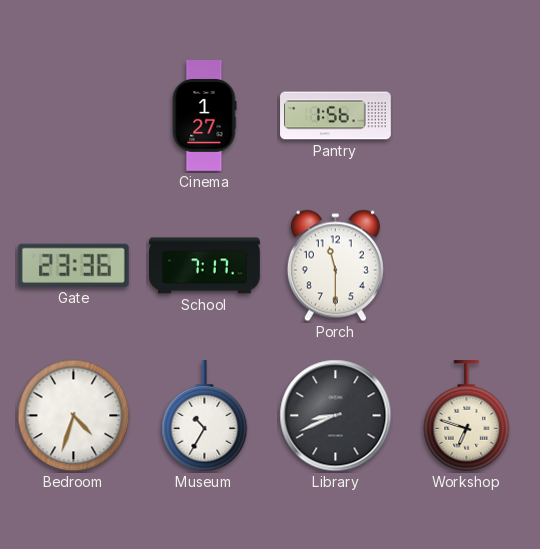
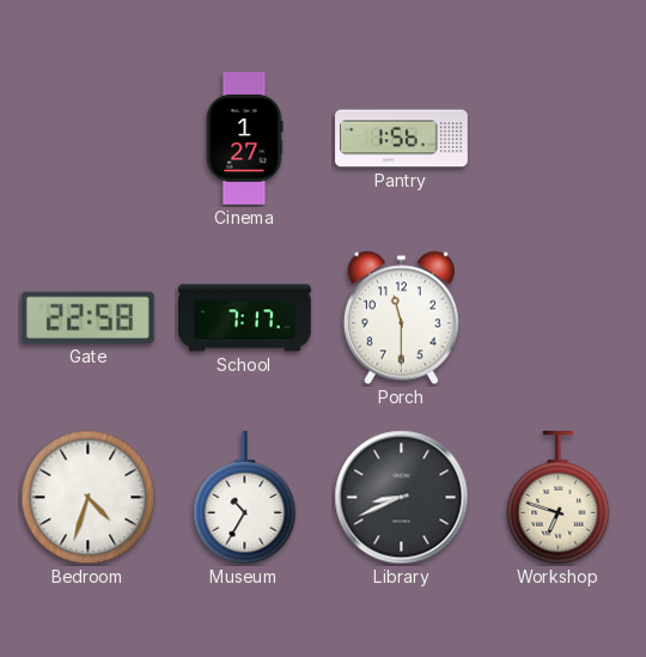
Gate: 23:36 -> 22:58 (87, 317)
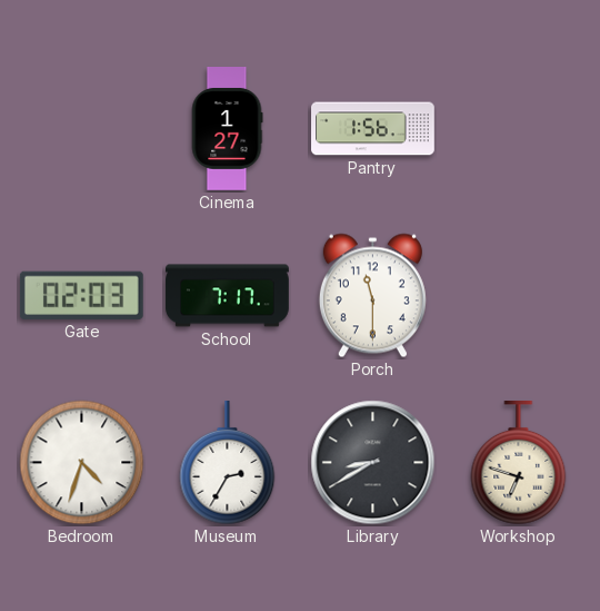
Gate: 22:58 -> 02:03 (81, 295)
Museum: 10:35 -> 2:35 (228, 464)
Library: 8:41 -> 8:40 (373, 463)
